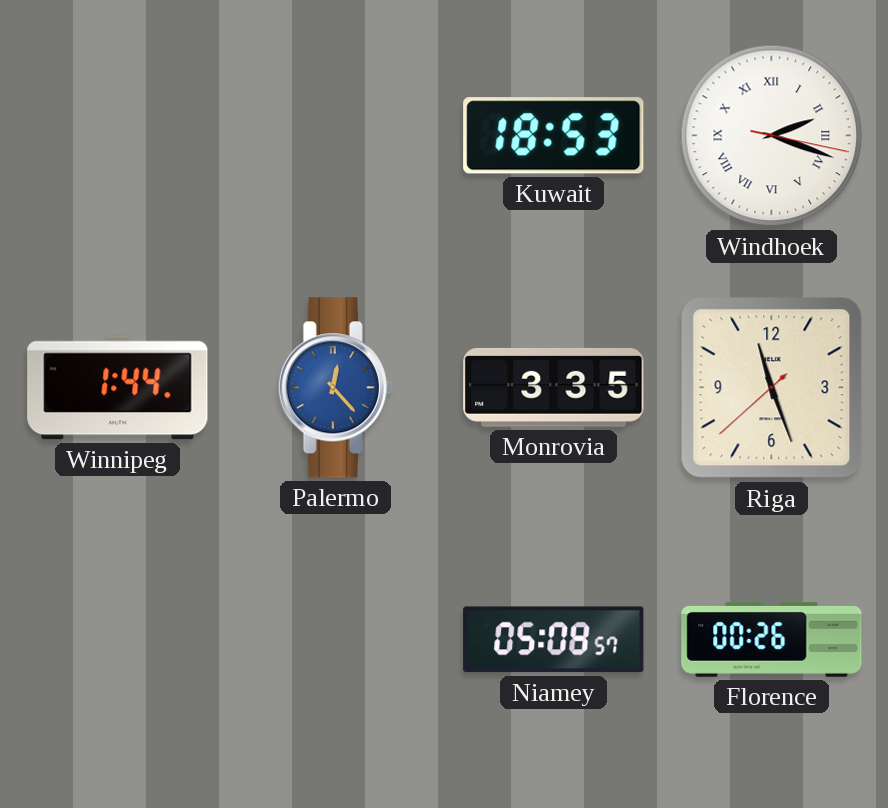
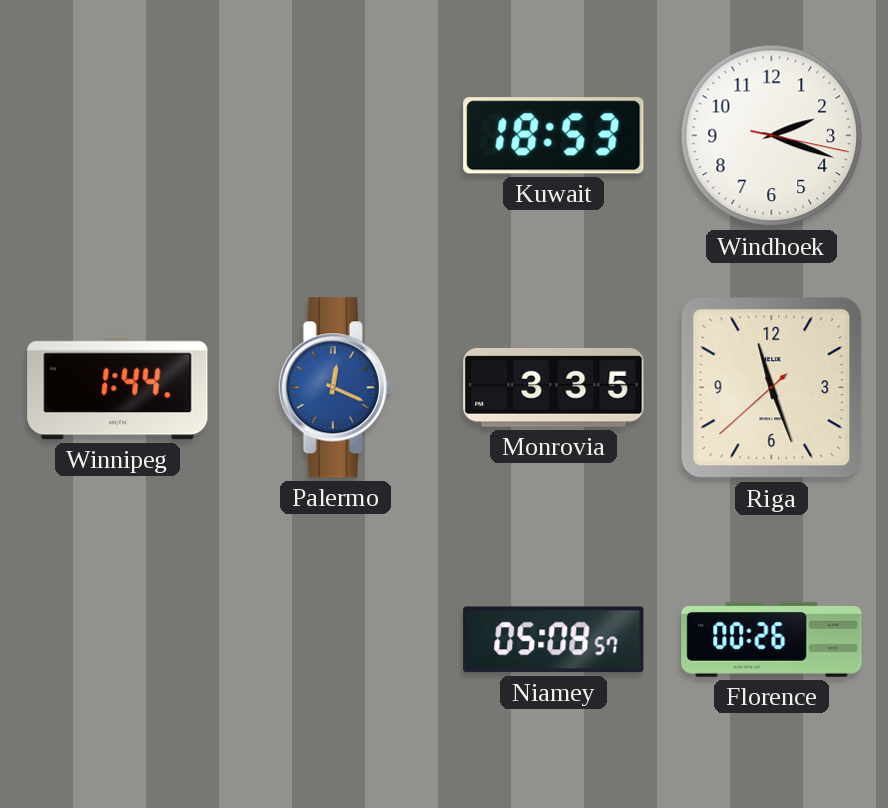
Windhoek numerals: Roman -> Arabic (772, 136)
Palermo: 12:23 -> 12:19 (335, 388)
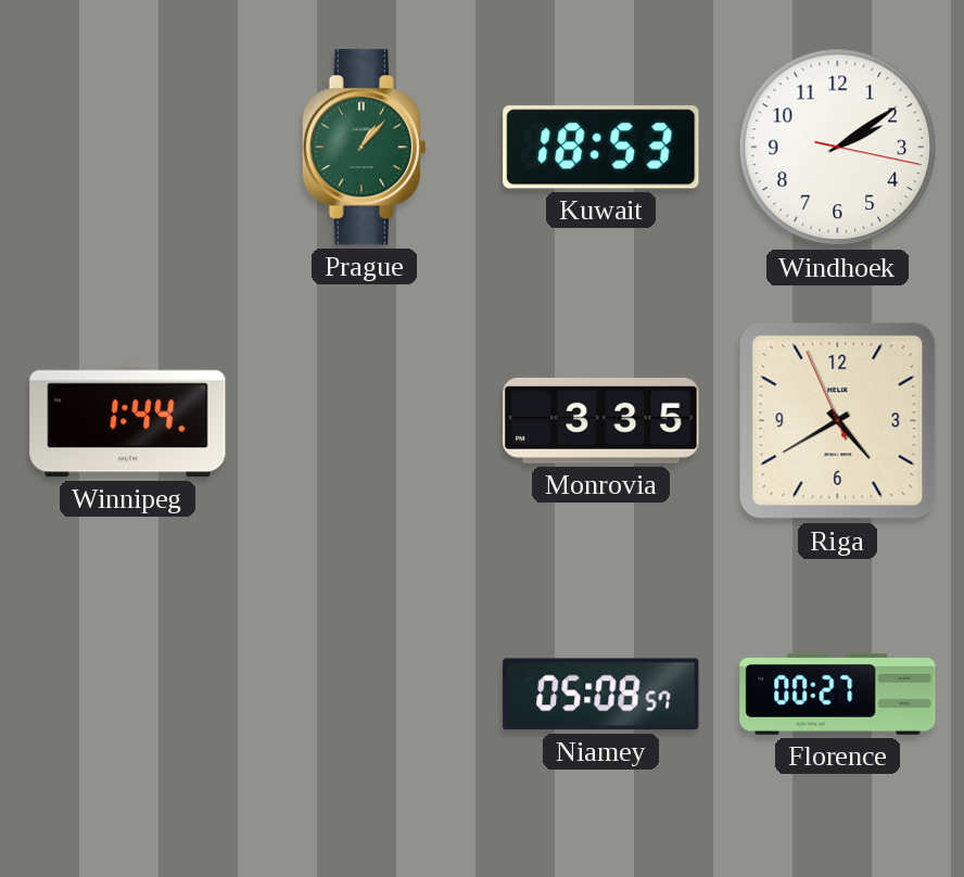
Prague: none -> 1:07 (364, 148)
Windhoek: 2:18 -> 2:09 (838, 148)
Palermo: 12:19 -> none (335, 388)
Riga: 11:26 -> 4:39 (838, 421)
Florence: 00:26 -> 00:27 (838, 694)
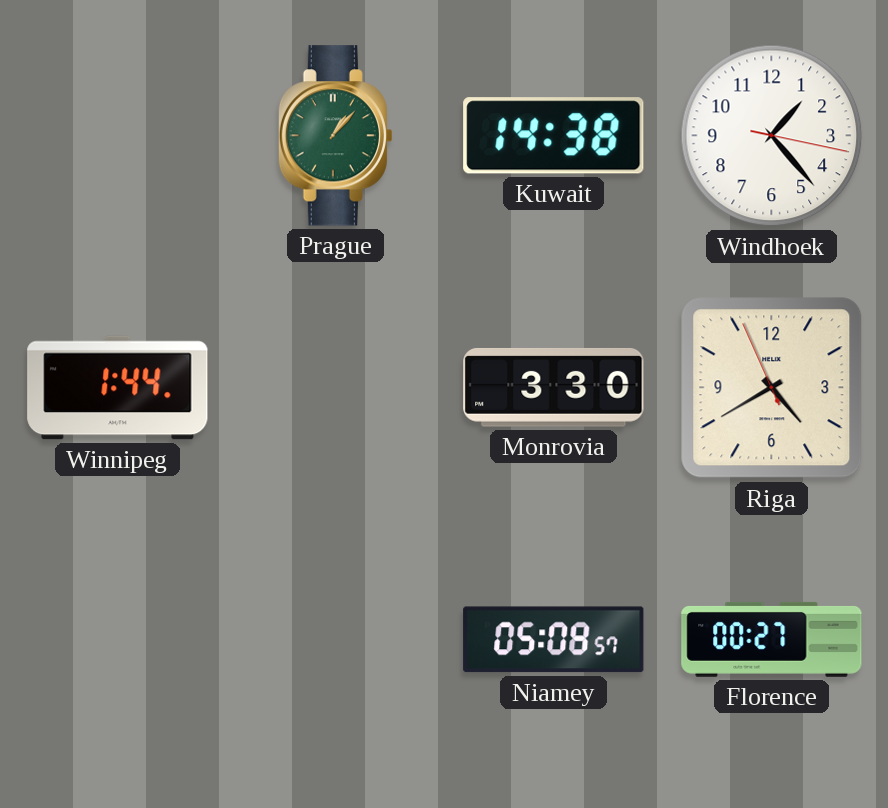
Kuwait: 18:53 -> 14:38 (554, 136)
Windhoek: 2:09 -> 1:23 (772, 136)
Monrovia: 3:35 -> 3:30 (554, 388)
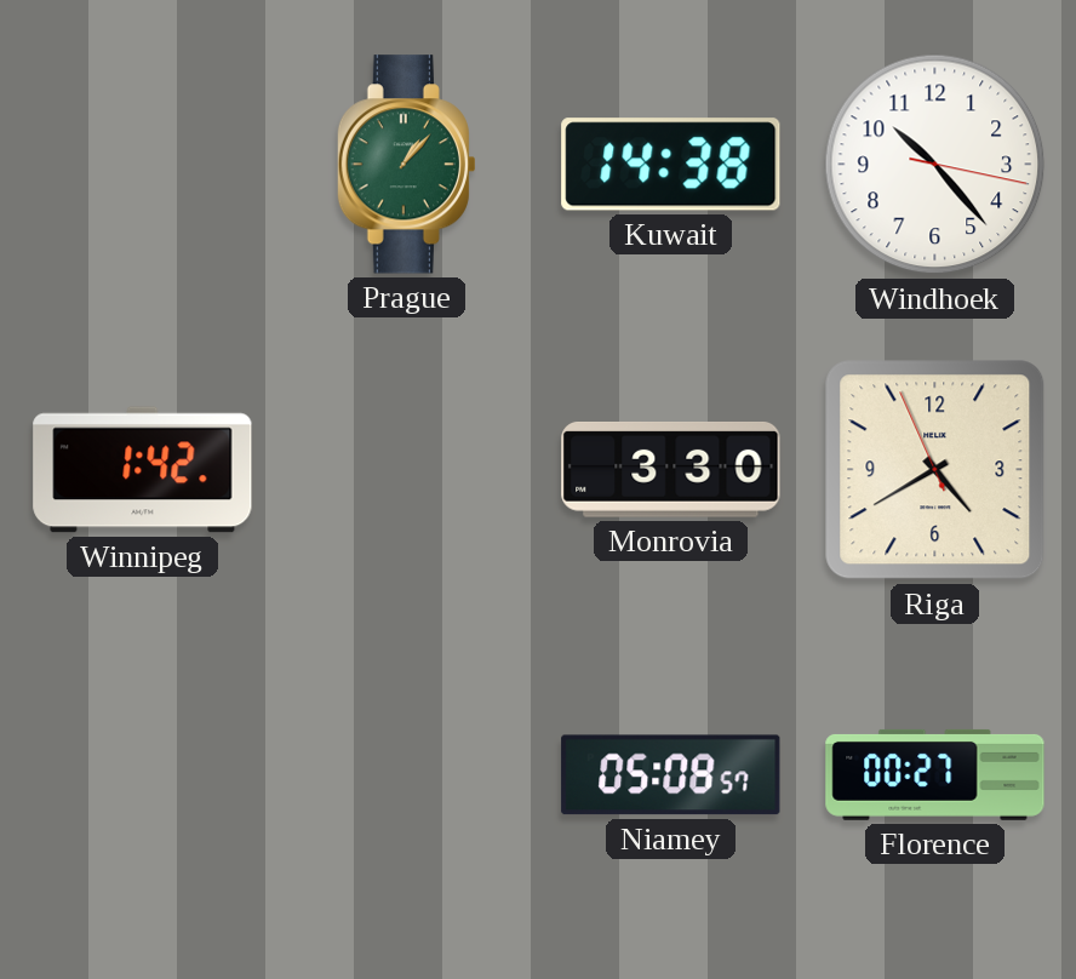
Windhoek: 1:23 -> 10:23 (935, 165)
Winnipeg: 1:44 -> 1:42 (143, 470)
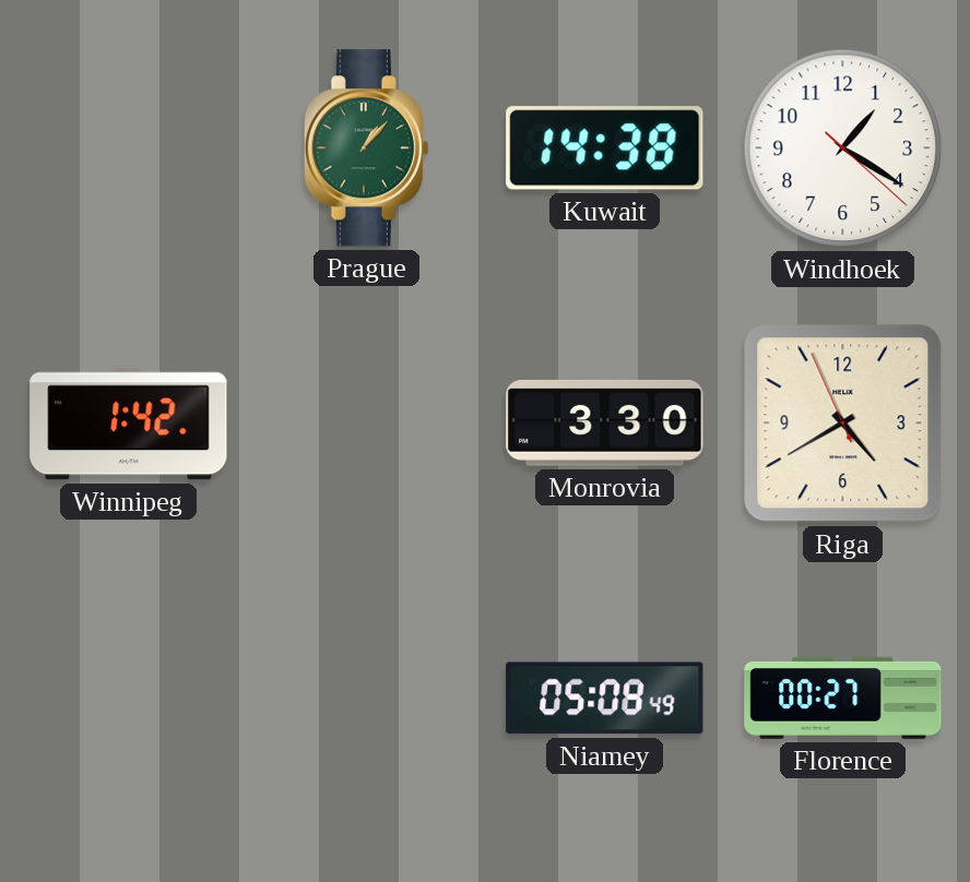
Windhoek: 10:23 -> 1:20 (843, 148)
Niamey: 05:08:57 -> 05:08:49 (605, 699)
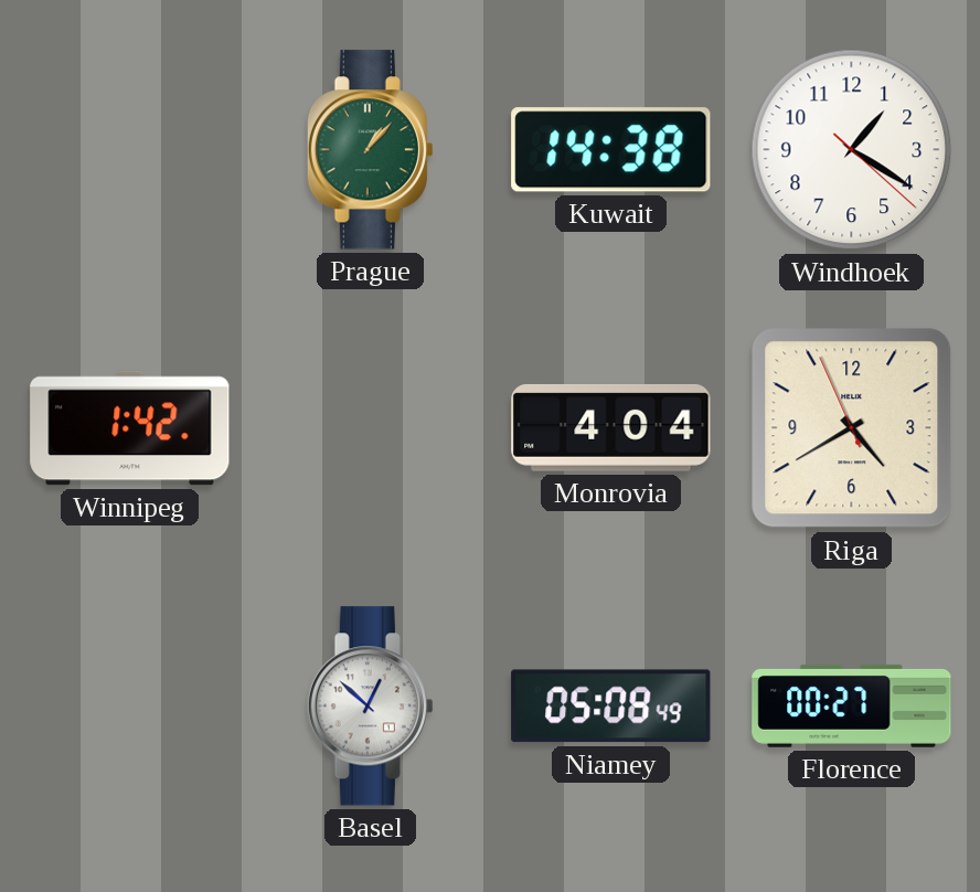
Monrovia: 3:30 -> 4:04 (611, 428)
Basel: none -> 12:52 (370, 707)
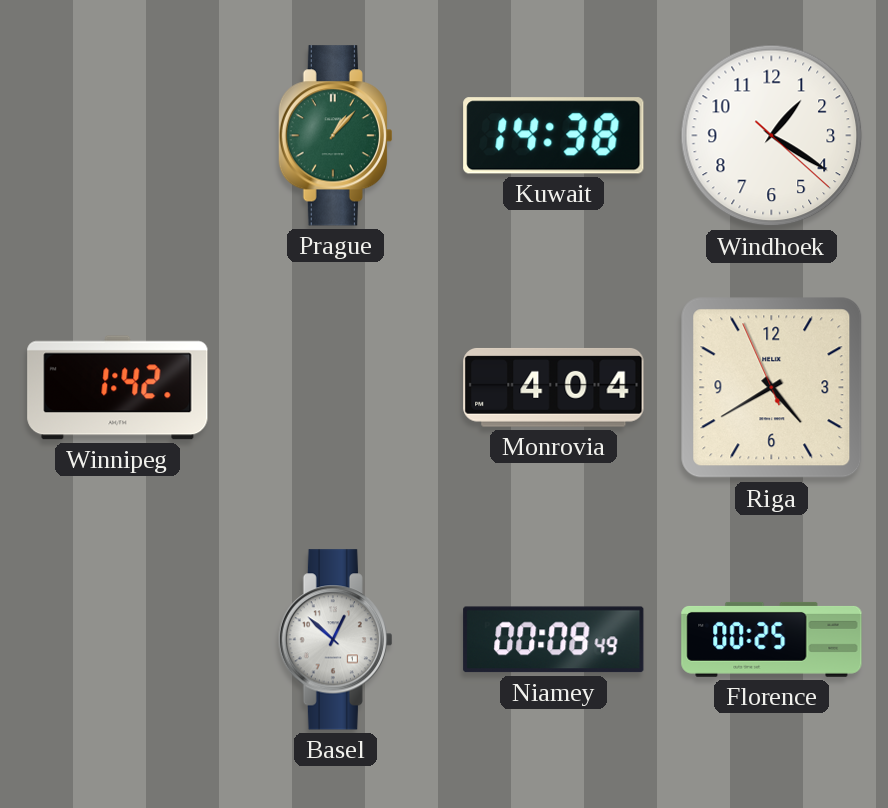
Niamey: 05:08 -> 00:08 (554, 640)
Florence: 00:27 -> 00:25 (772, 639)
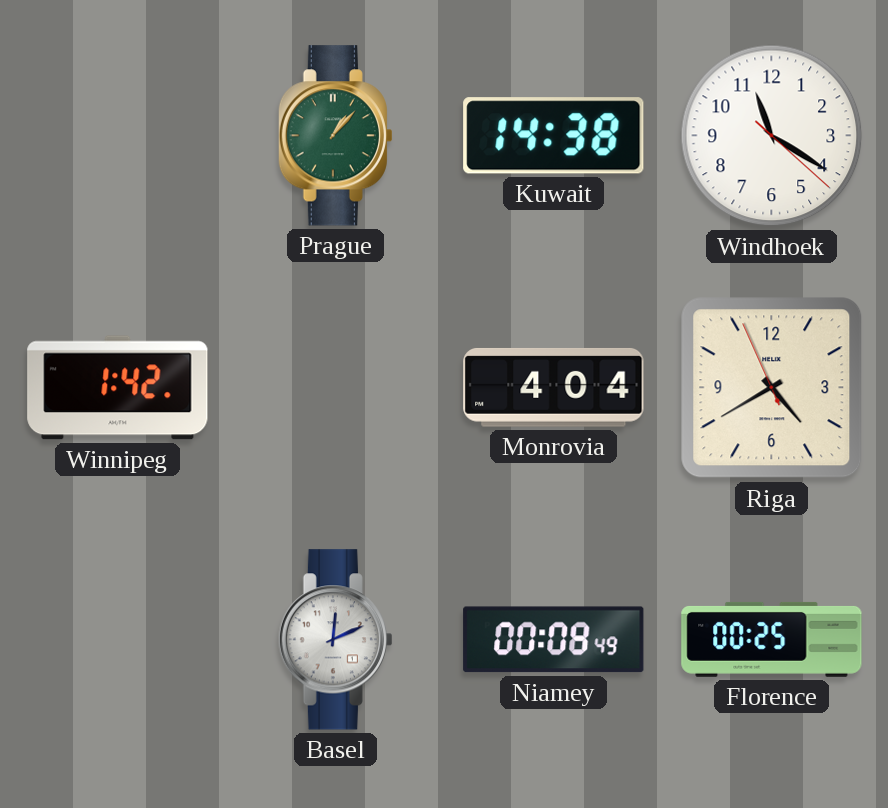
Windhoek: 1:20 -> 11:20 (772, 136)
Basel: 12:52 -> 12:11 (335, 640)
